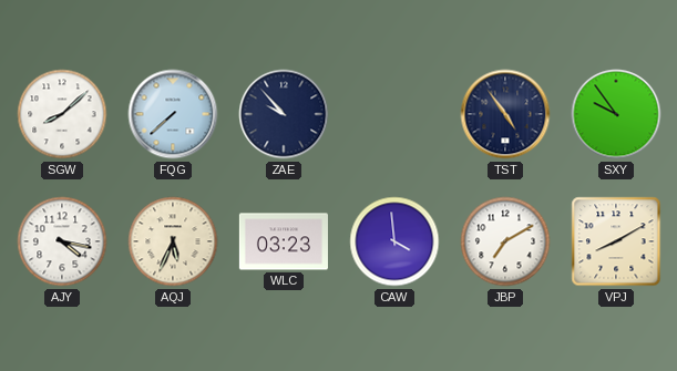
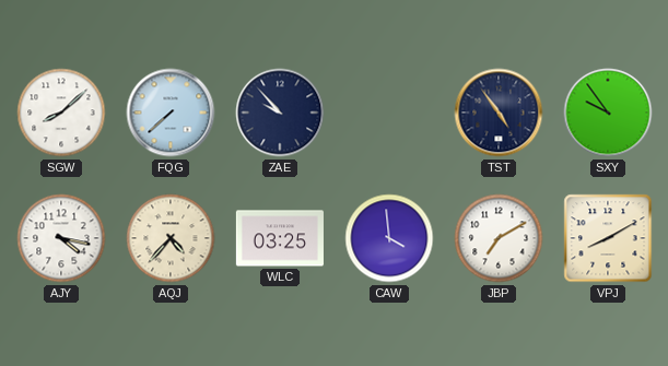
AQJ: 5:34 -> 4:37 (171, 238)
WLC: 03:23 -> 03:25 (280, 238)
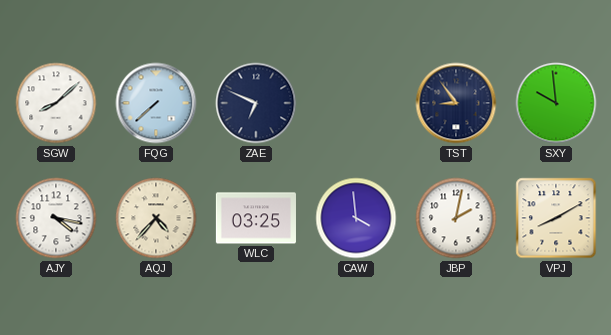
ZAE: 9:53 -> 6:49 (256, 103)
TST: 4:54 -> 8:54 (456, 103)
SXY: 9:54 -> 9:59 (556, 103)
JBP: 7:10 -> 2:02 (456, 218)
